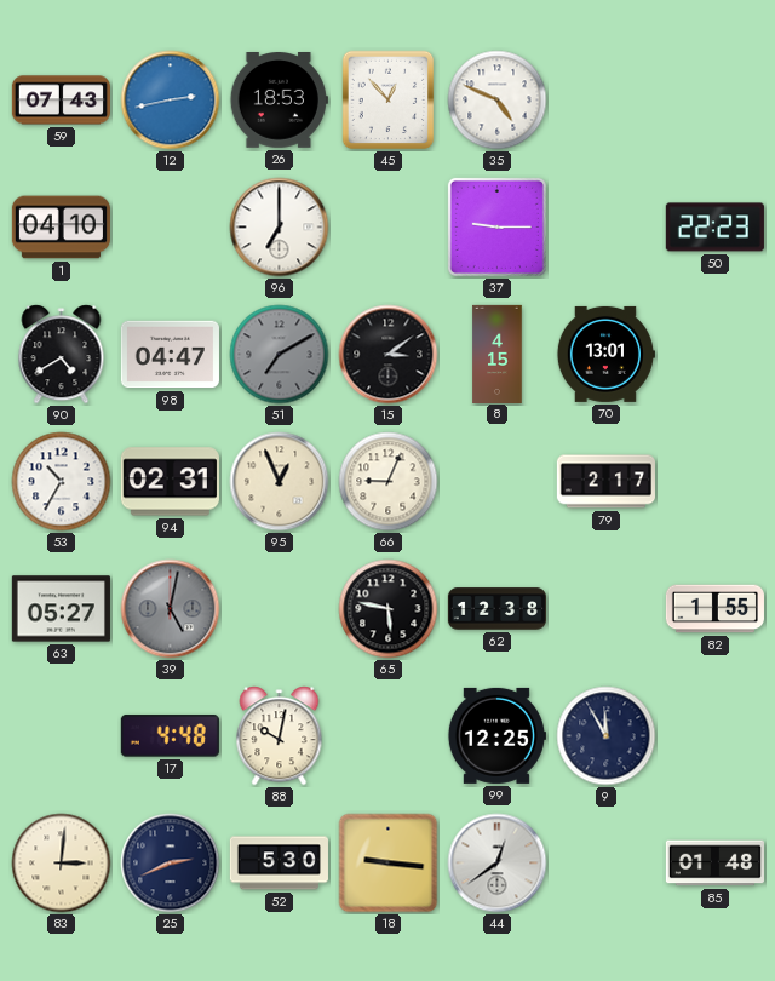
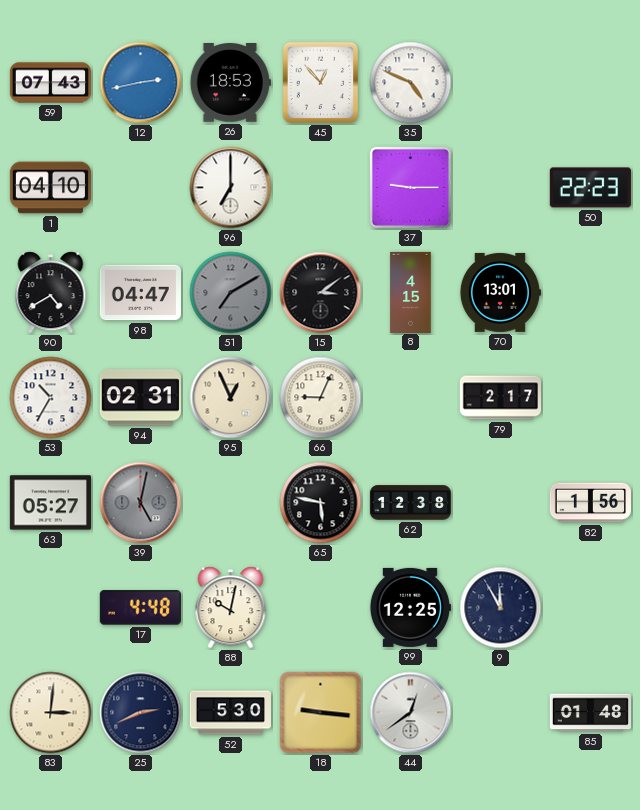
82: 1:55 -> 1:56 (590, 503)
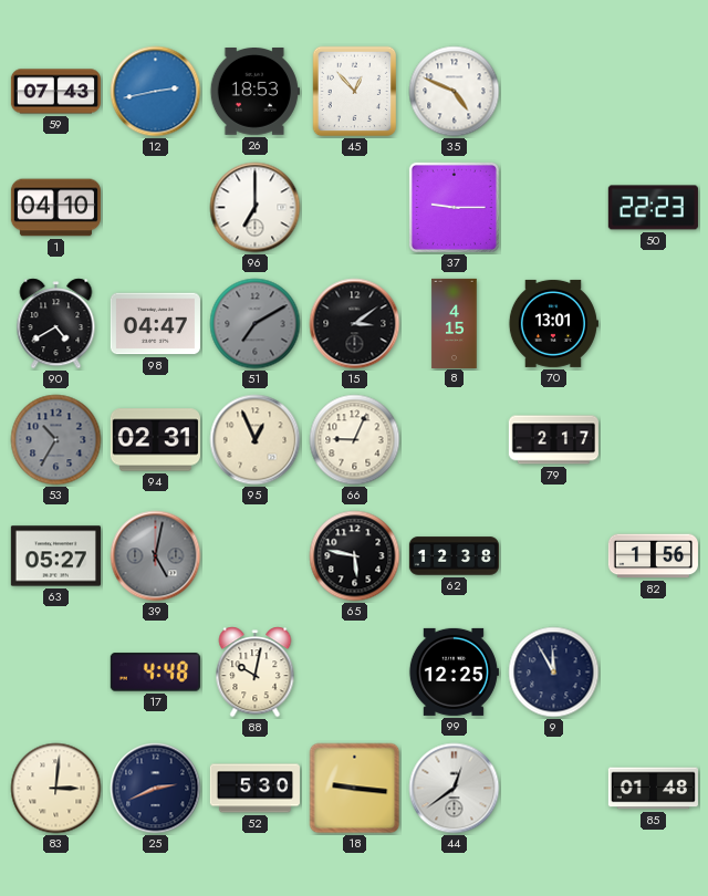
53 dial: white -> grey (56, 440)
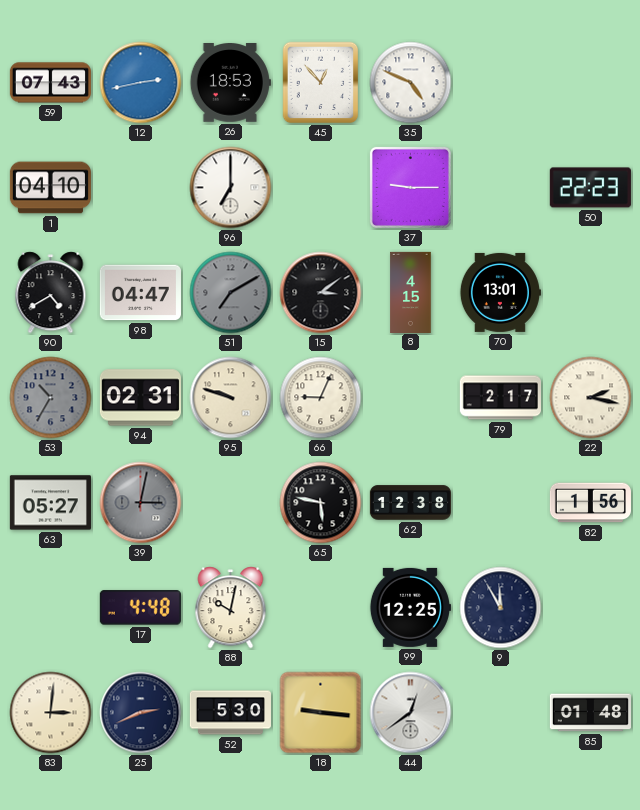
95: 12:56 -> 9:48 (231, 398)
22: none -> 2:17 (591, 398)
39: 5:02 -> 3:02 (141, 503)
